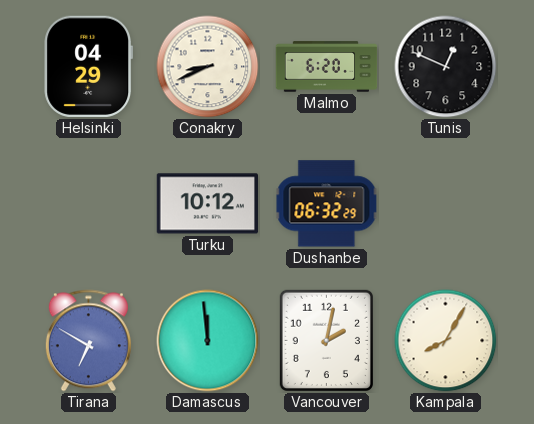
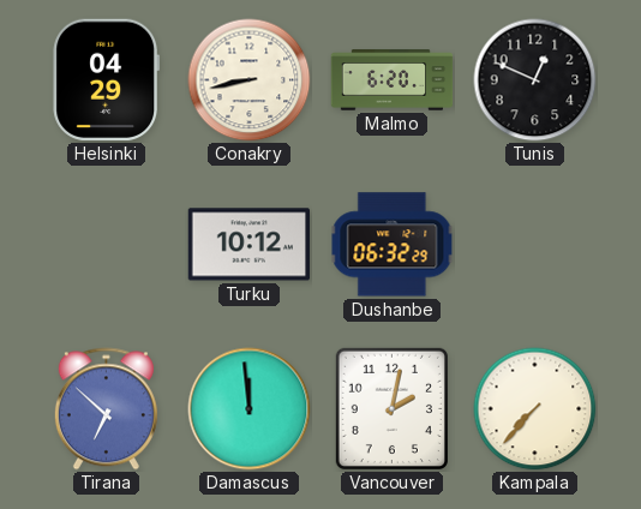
Conakry: 8:41 -> 8:43 (250, 80)
Tirana: 6:50 -> 6:52 (106, 409)
Kampala: 8:05 -> 7:37 (535, 409)
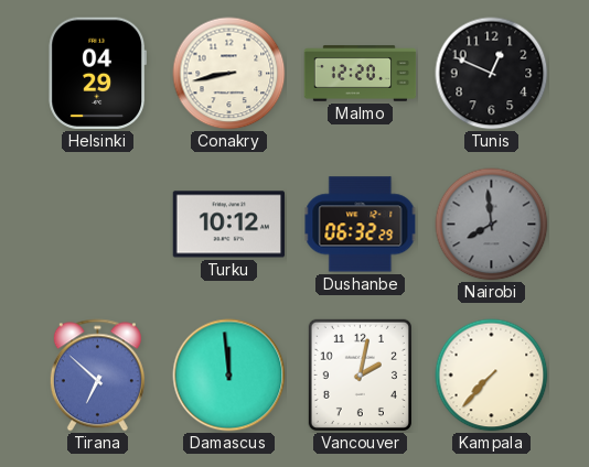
Malmo: 6:20 -> 12:20 (361, 74)
Nairobi: none -> 7:59 (492, 225)
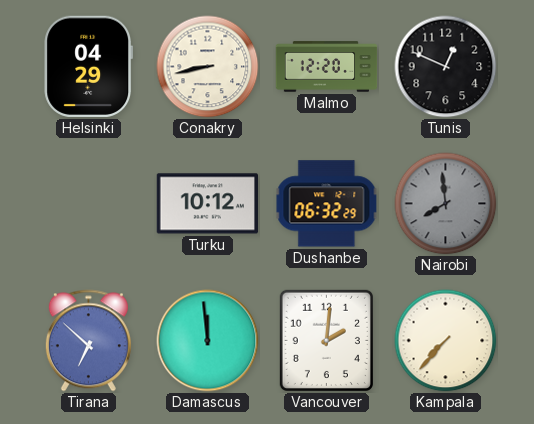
Vancouver: 2:02 -> 2:01 (326, 340)
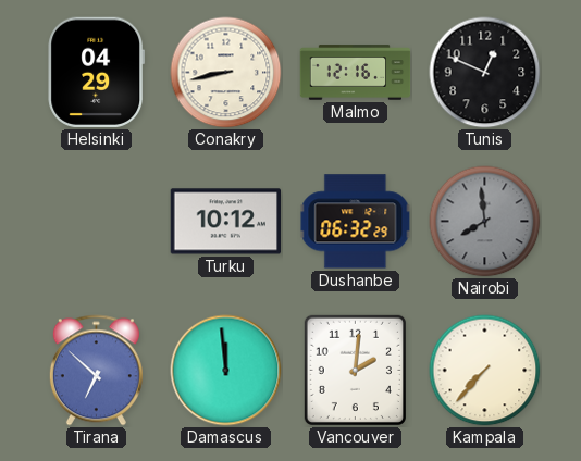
Malmo: 12:20 -> 12:16 (356, 73)
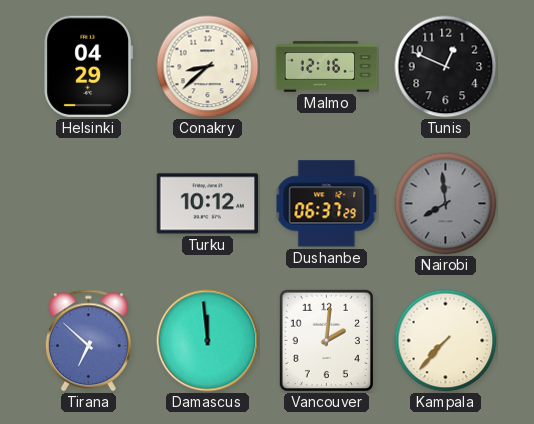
Conakry: 8:43 -> 8:38 (208, 67)
Dushanbe: 06:32 -> 06:37 (327, 204)
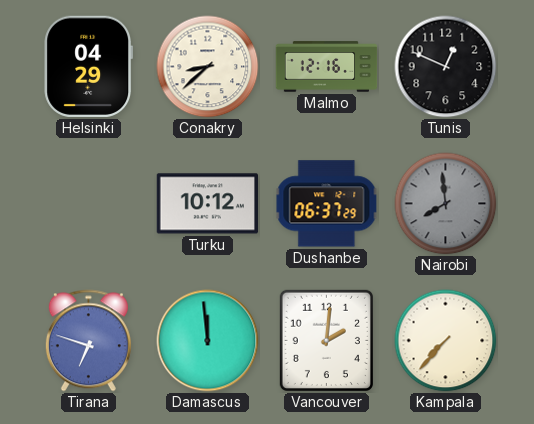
Tirana: 6:52 -> 6:48 (88, 341)
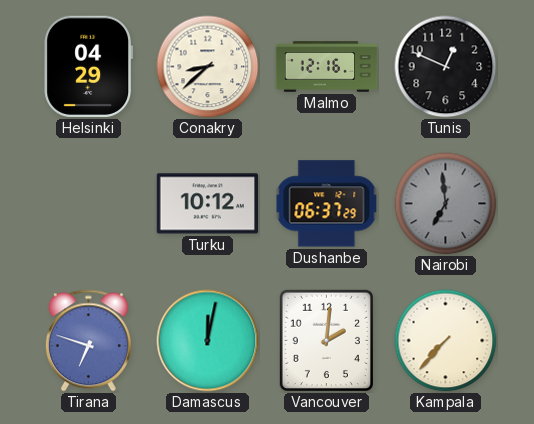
Nairobi: 7:59 -> 6:59 (446, 204)
Damascus: 11:59 -> 12:02 (208, 341)
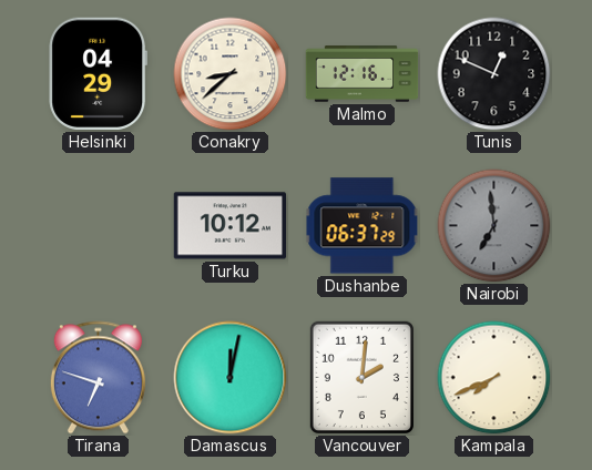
Kampala: 7:37 -> 7:41 (494, 378)
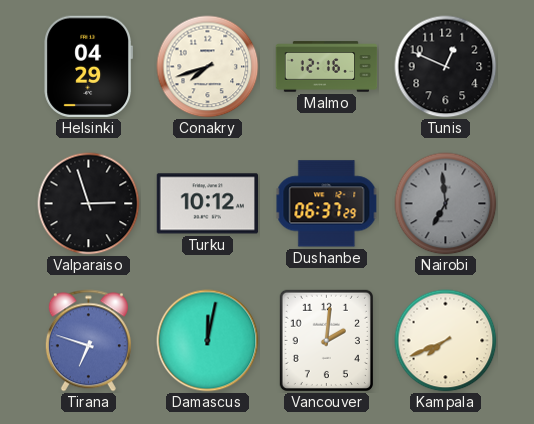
Conakry: 8:38 -> 7:42 (208, 67)
Valparaiso: none -> 2:57 (89, 204)
